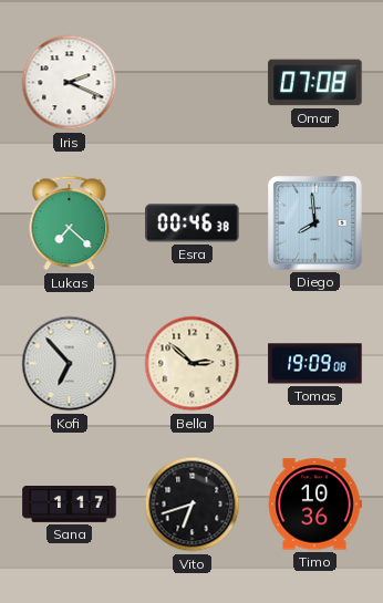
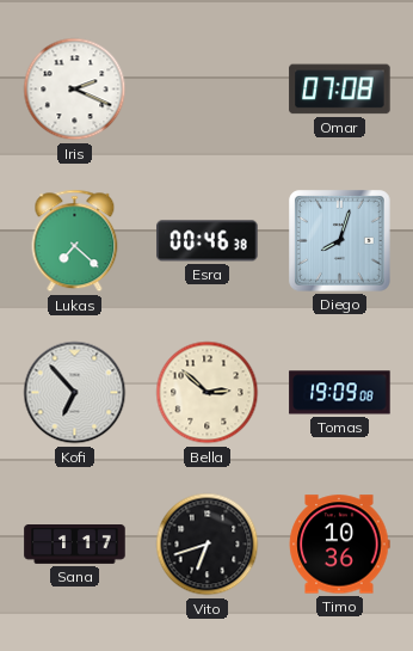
Diego: 7:59 -> 8:03 (340, 241)
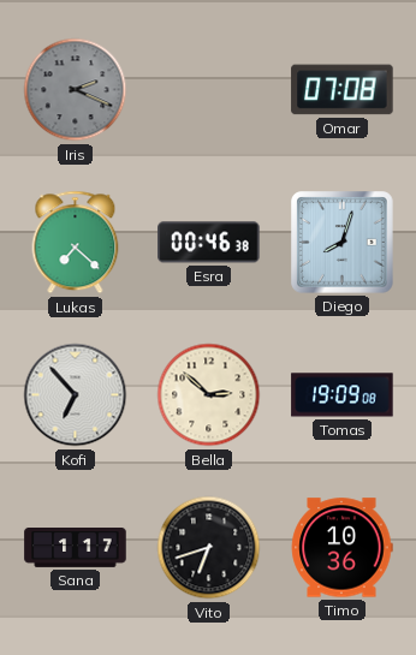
Iris dial: white -> grey (76, 90)
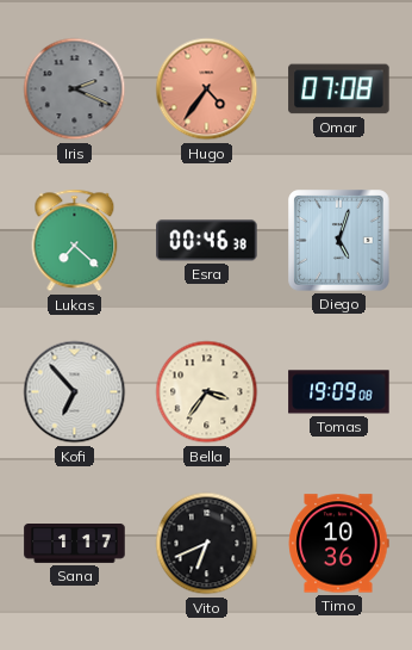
Hugo: none -> 4:36 (207, 89)
Diego: 8:03 -> 5:03 (339, 241)
Bella: 2:52 -> 3:36 (207, 392)
Vito: 6:42 -> 6:41 (207, 544)
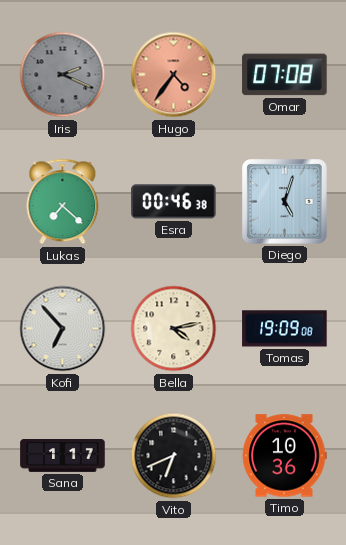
Bella: 3:36 -> 4:13 (174, 329)
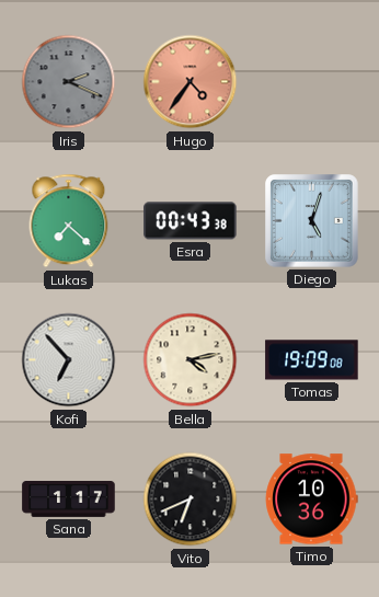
Omar: 07:08 -> none (285, 75)
Esra: 00:46 -> 00:43 (191, 221)
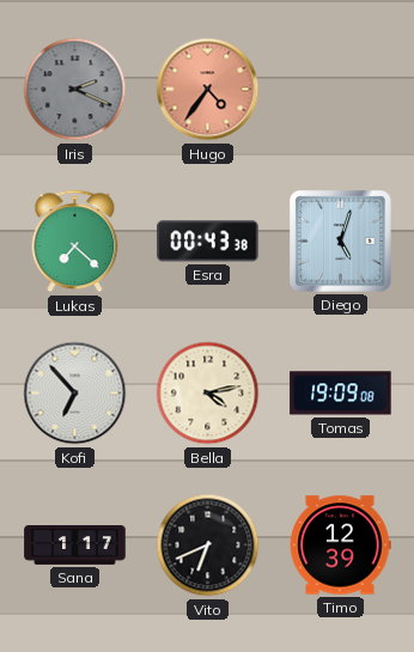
Timo: 10:36 -> 12:39 (340, 546)
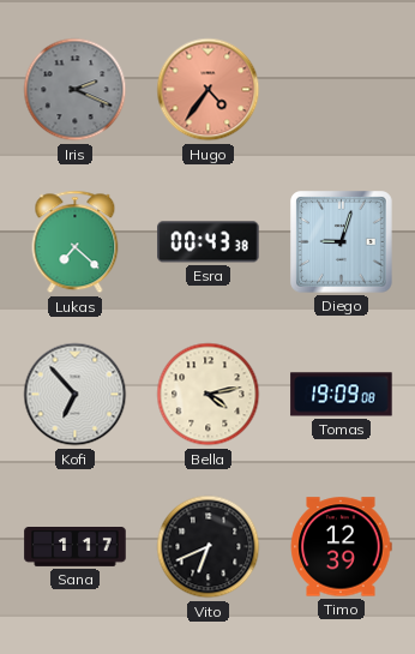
Diego: 5:03 -> 9:03 (342, 242)
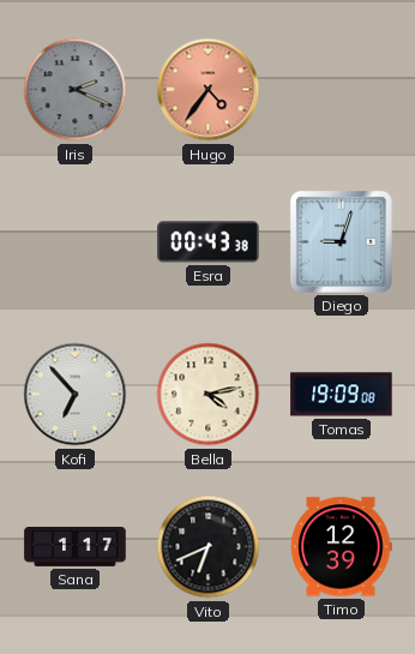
Lukas: 7:22 -> none (76, 242)
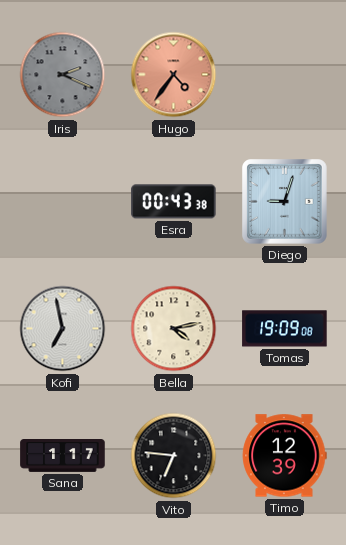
Kofi: 6:53 -> 6:58 (63, 329)
Vito: 6:41 -> 6:46 (174, 456)
